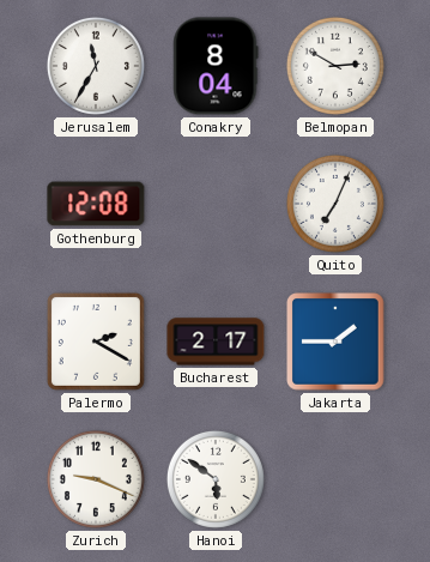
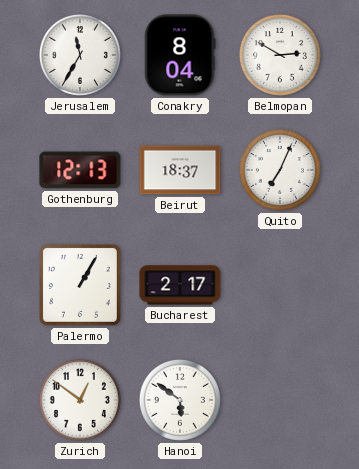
Gothenburg: 12:08 -> 12:13 (80, 170)
Beirut: none -> 18:37 (180, 170)
Palermo: 2:20 -> 1:05 (80, 285)
Jakarta: 1:45 -> none (335, 342)
Zurich: 9:19 -> 12:51 (80, 400)
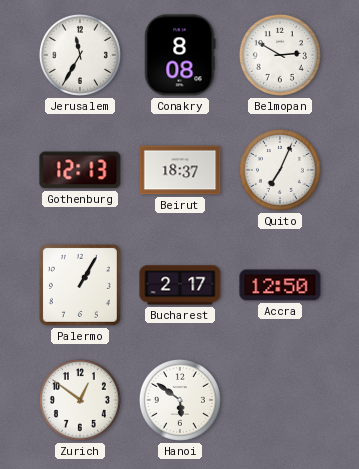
Conakry: 8:04 -> 8:08 (180, 55)
Accra: none -> 12:50 (280, 285)
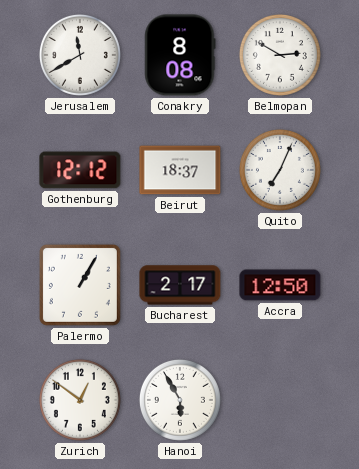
Jerusalem: 11:35 -> 11:40 (80, 55)
Gothenburg: 12:13 -> 12:12 (80, 170)
Hanoi: 5:51 -> 5:55 (180, 400)
